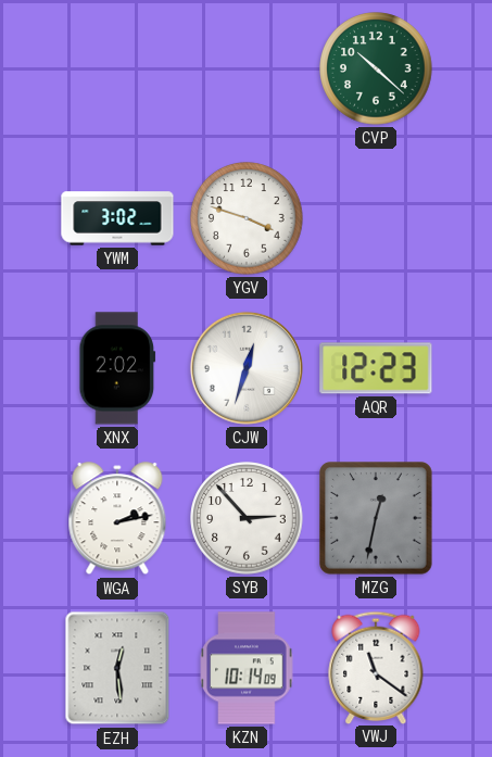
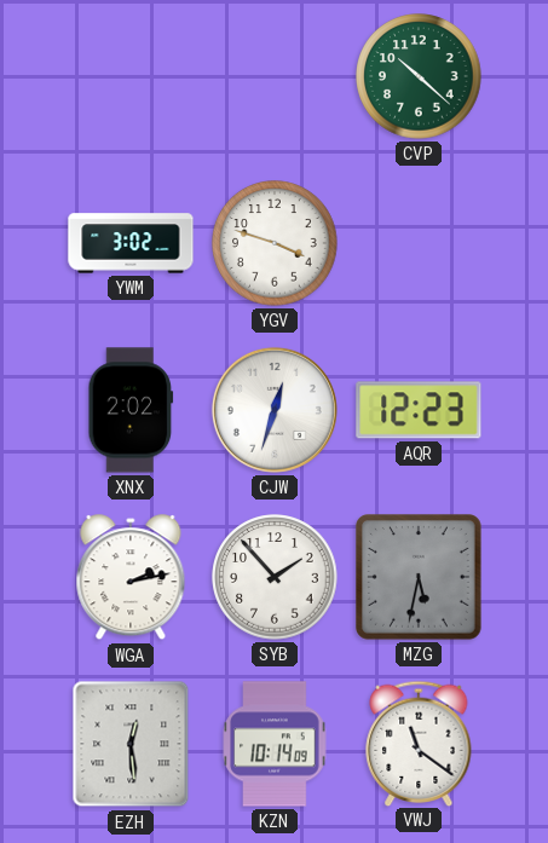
SYB: 2:53 -> 1:53 (275, 577)
MZG: 12:32 -> 5:32 (420, 578)
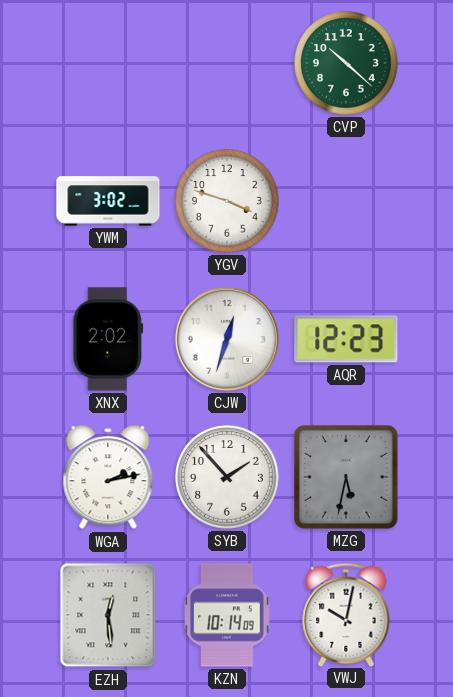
VWJ: 11:21 -> 10:02 (346, 614)
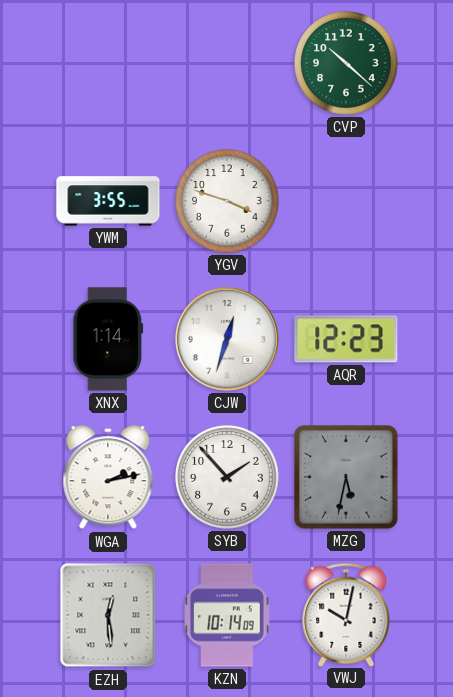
YWM: 3:02 -> 3:55 (108, 201)
XNX: 2:02 -> 1:14 (108, 339)
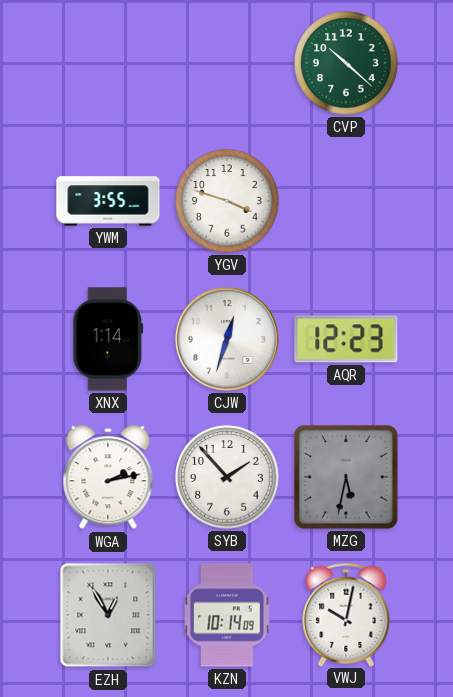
EZH: 12:29 -> 12:55 (108, 615)
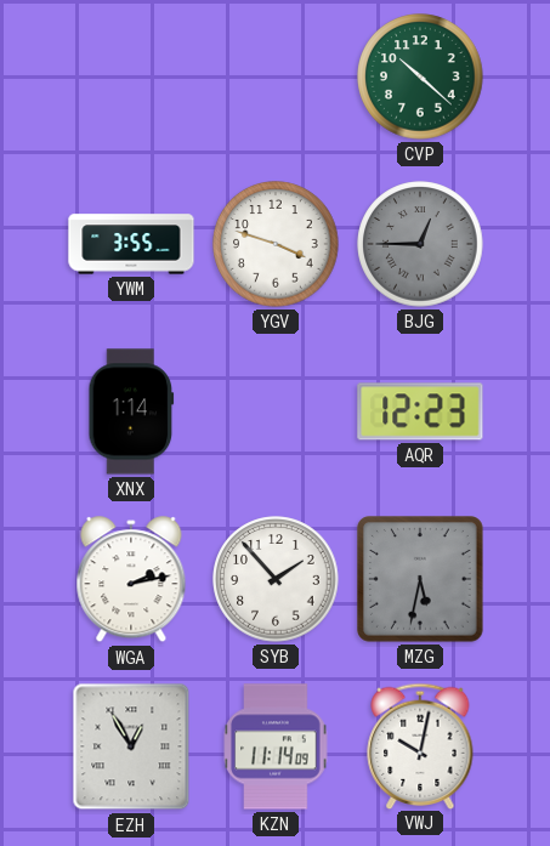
BJG: none -> 12:45 (420, 244)
CJW: 12:33 -> none (227, 339)
KZN: 10:14 -> 11:14 (276, 746)
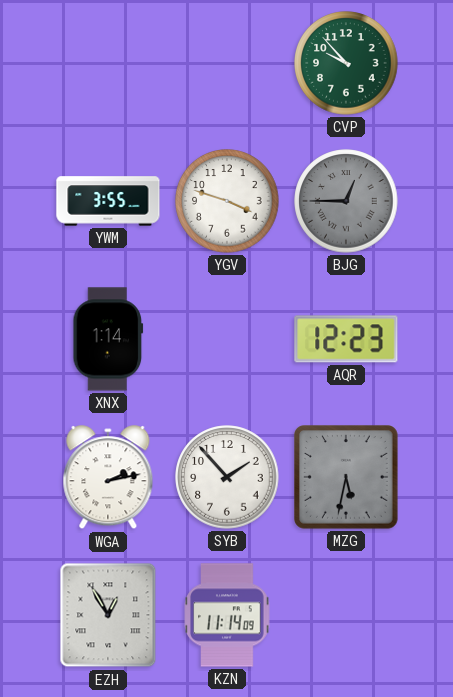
CVP: 10:22 -> 9:53 (346, 63)
VWJ: 10:02 -> none (420, 745)
